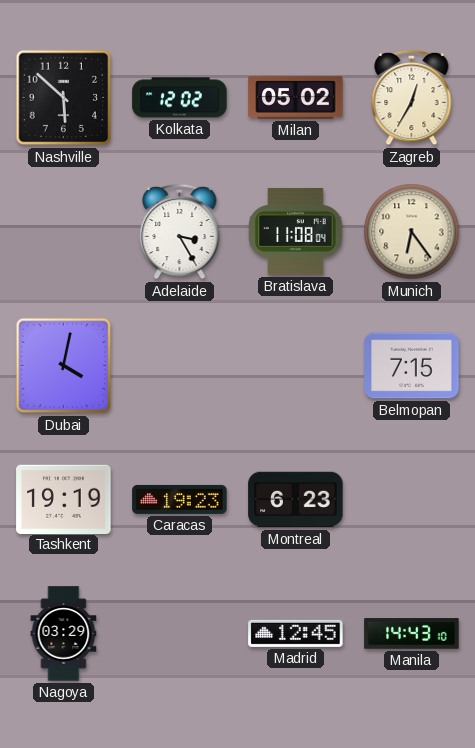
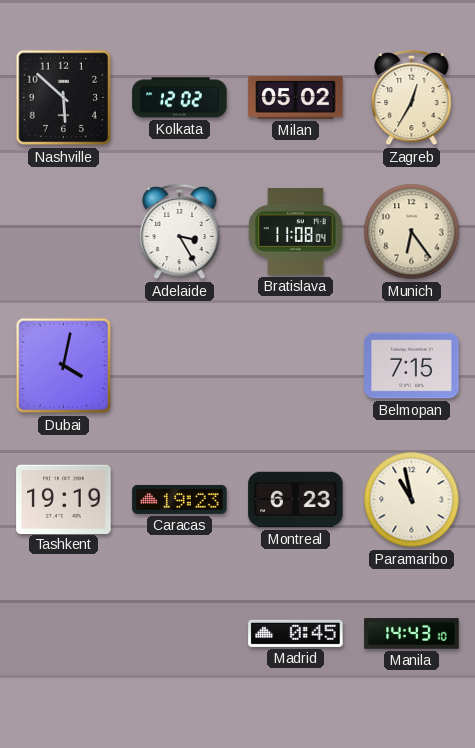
Paramaribo: none -> 10:58 (412, 500)
Nagoya: 03:29 -> none (64, 634)
Madrid: 12:45 -> 0:45 (296, 633)
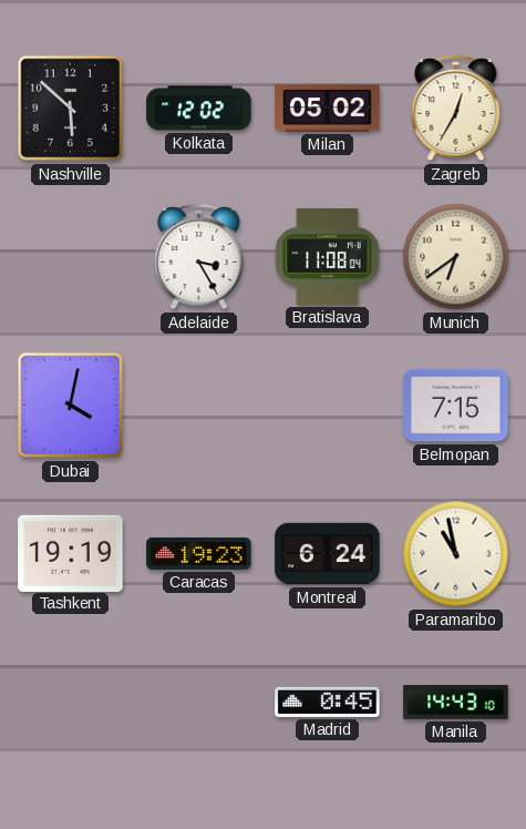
Munich: 6:24 -> 6:39 (456, 257)
Montreal: 6:23 -> 6:24 (328, 554)
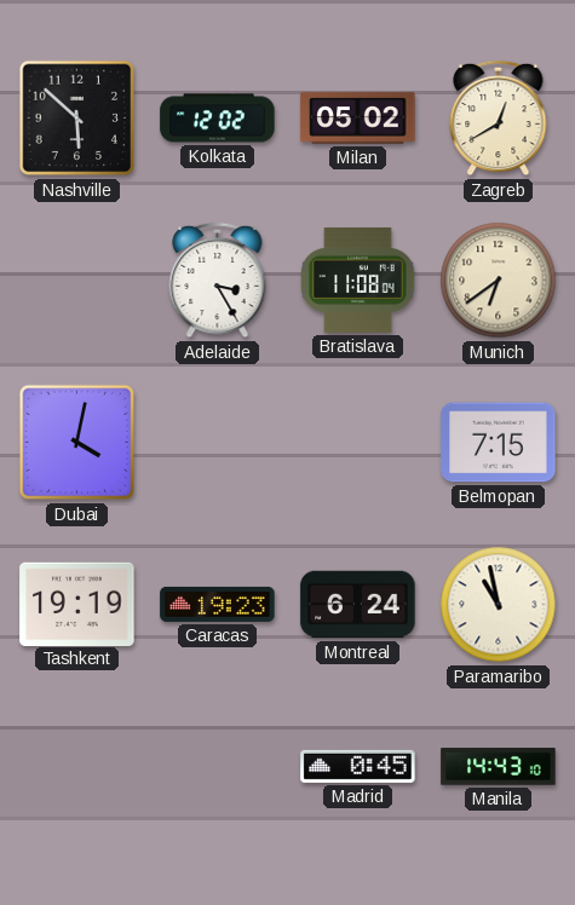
Zagreb: 12:35 -> 12:40 (499, 119)
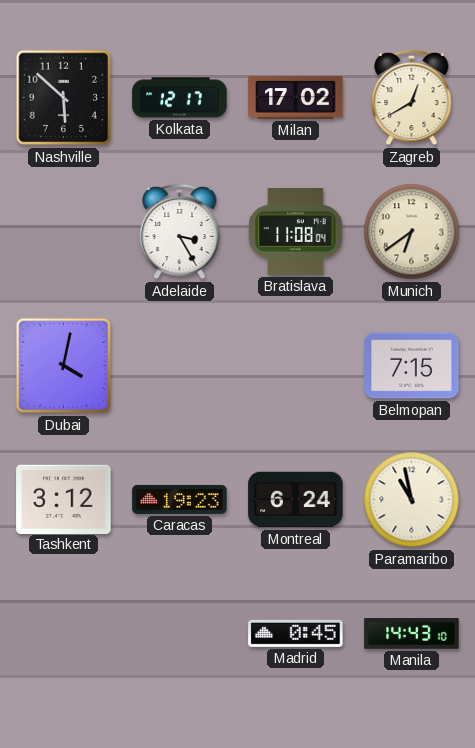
Kolkata: 12:02 -> 12:17 (180, 98)
Milan: 05:02 -> 17:02 (296, 98)
Tashkent: 19:19 -> 3:12 (64, 499)
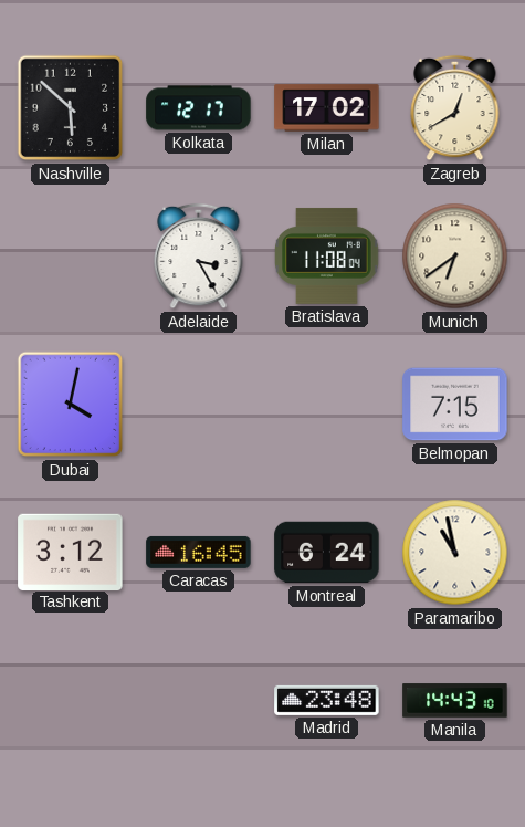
Caracas: 19:23 -> 16:45 (199, 552)
Madrid: 0:45 -> 23:48 (327, 700)
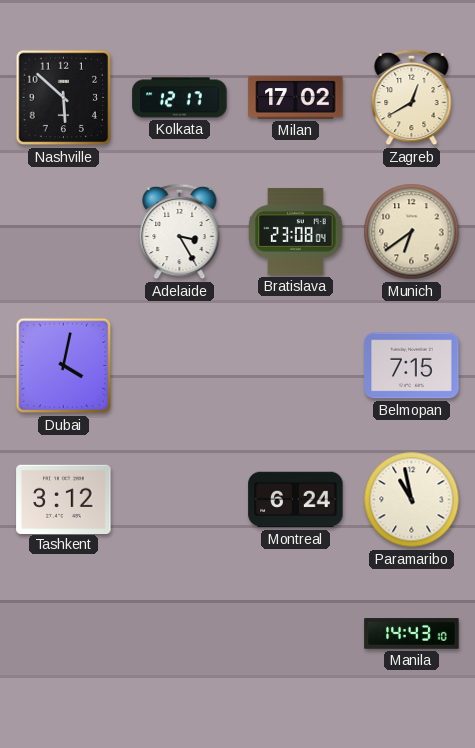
Bratislava: 11:08 -> 23:08 (296, 231)
Caracas: 16:45 -> none (199, 552)
Madrid: 23:48 -> none (327, 700)
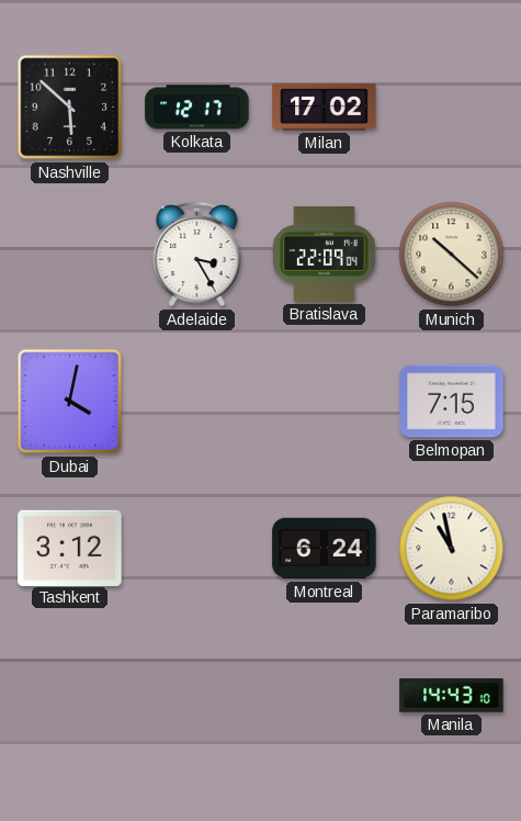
Zagreb: 12:40 -> none (412, 98)
Bratislava: 23:08 -> 22:09 (325, 254)
Munich: 6:39 -> 10:22 (452, 255)
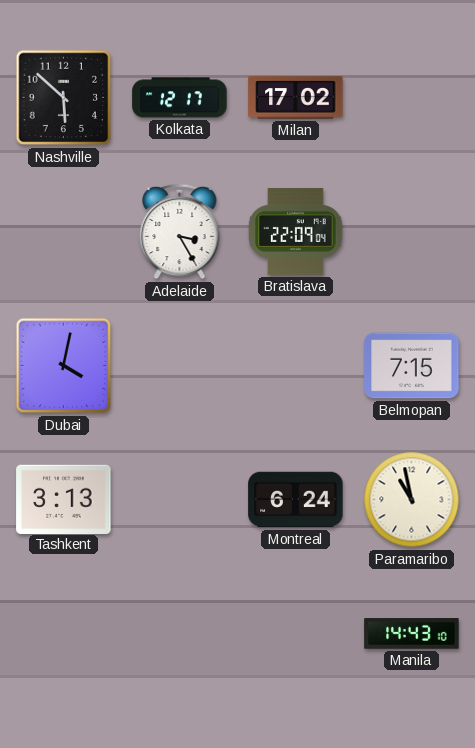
Munich: 10:22 -> none (452, 255)
Tashkent: 3:12 -> 3:13 (64, 499)
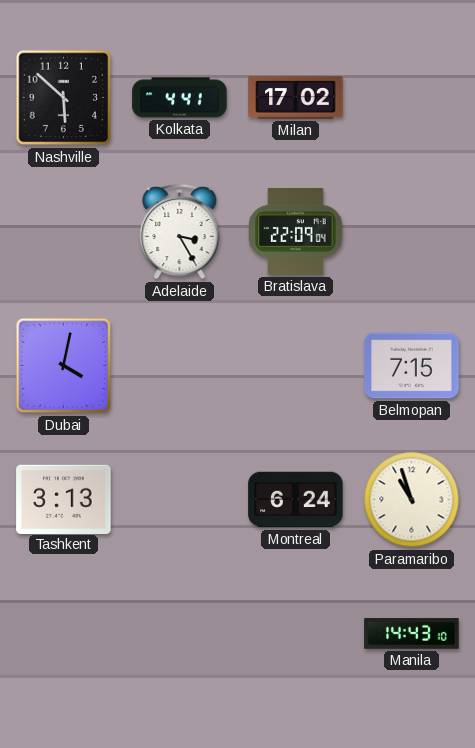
Kolkata: 12:17 -> 4:41 (180, 98)
Paramaribo: 10:58 -> 10:57 (412, 500)
